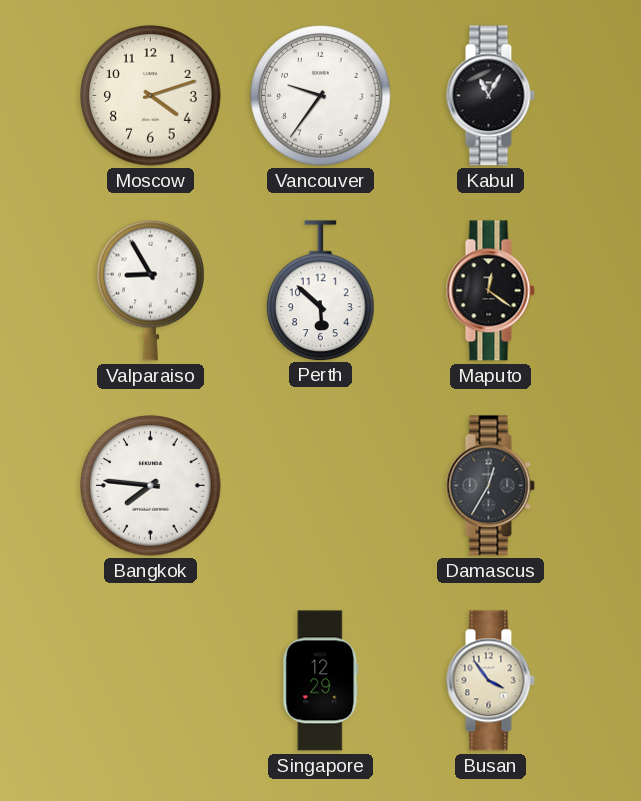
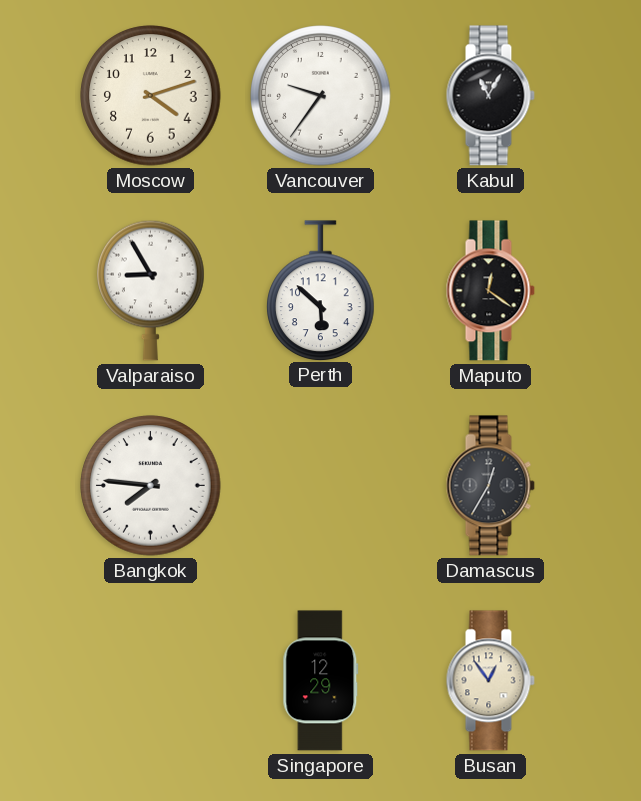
Busan: 3:54 -> 12:54 (490, 681)
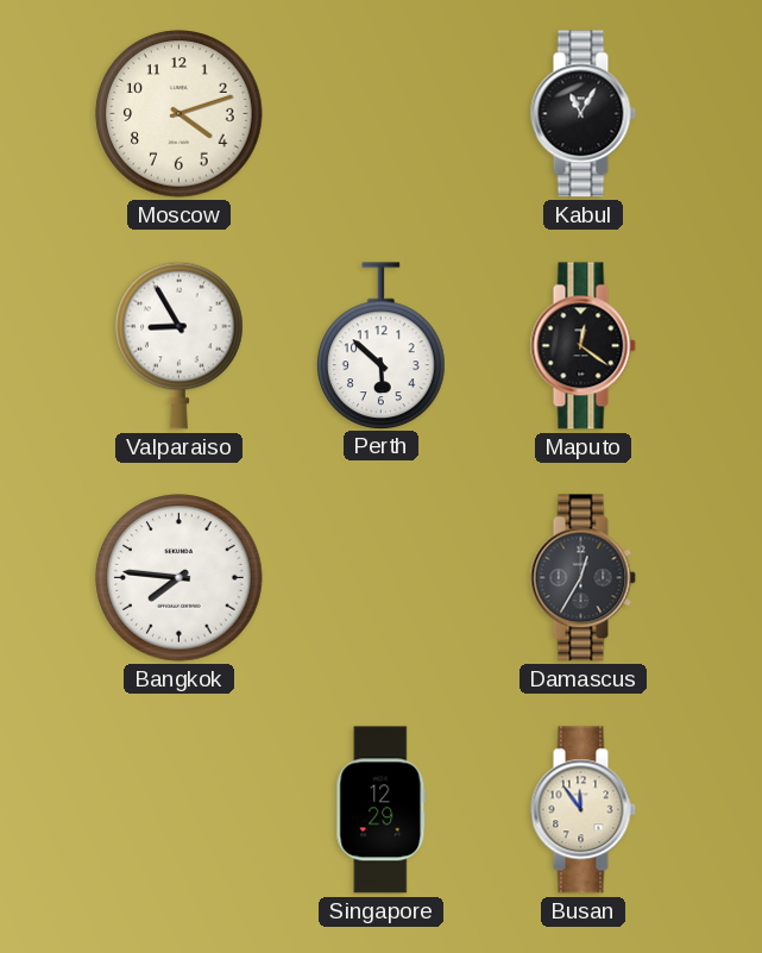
Vancouver: 9:36 -> none (321, 96)
Busan: 12:54 -> 11:54 (582, 810)
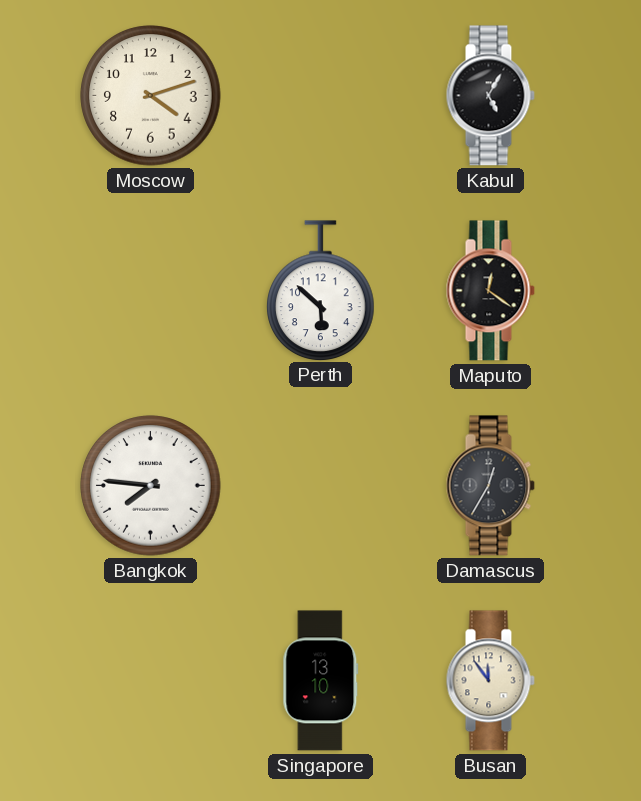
Kabul: 11:05 -> 5:05 (490, 96)
Valparaiso: 8:55 -> none (180, 345)
Singapore: 12:29 -> 13:10 (321, 681)
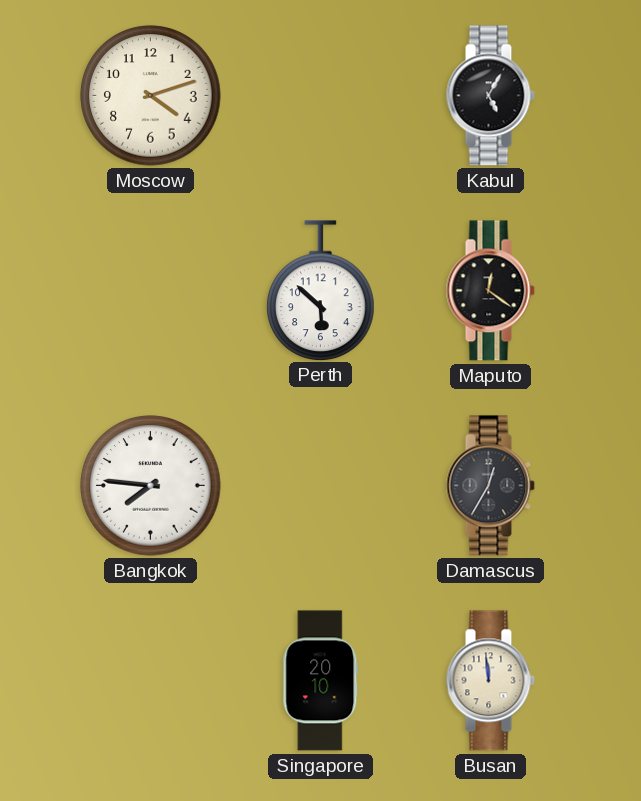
Singapore: 13:10 -> 20:10 (321, 681)
Busan: 11:54 -> 11:59 (490, 681)
